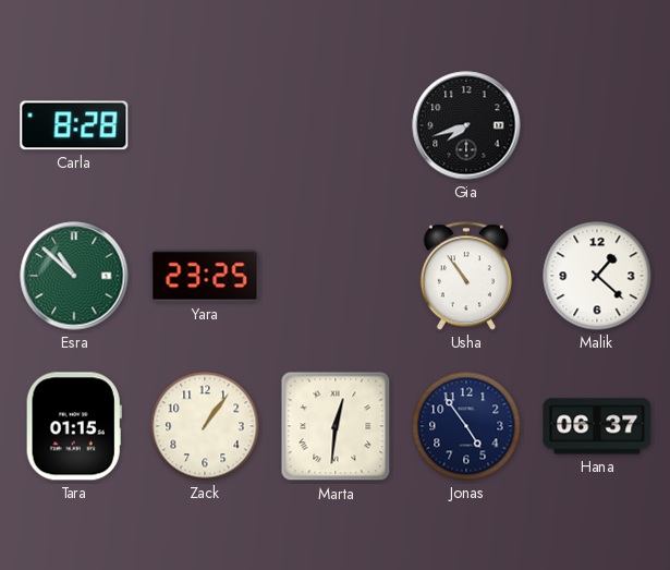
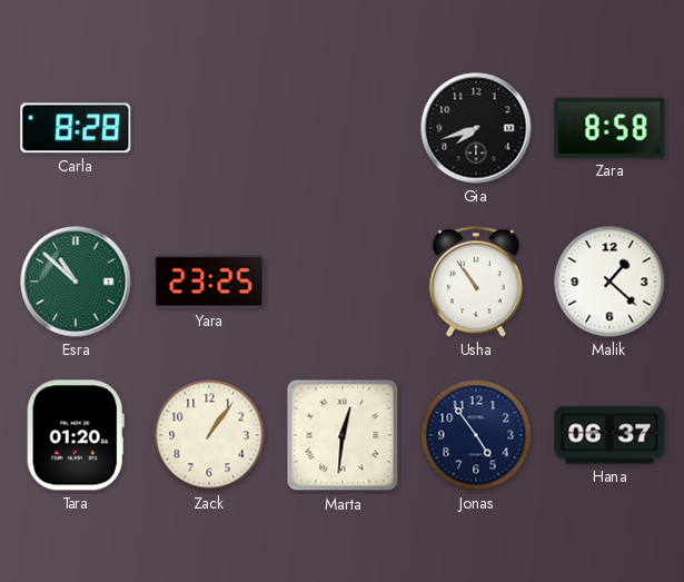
Zara: none -> 8:58 (609, 128)
Tara: 01:15 -> 01:20 (76, 435)
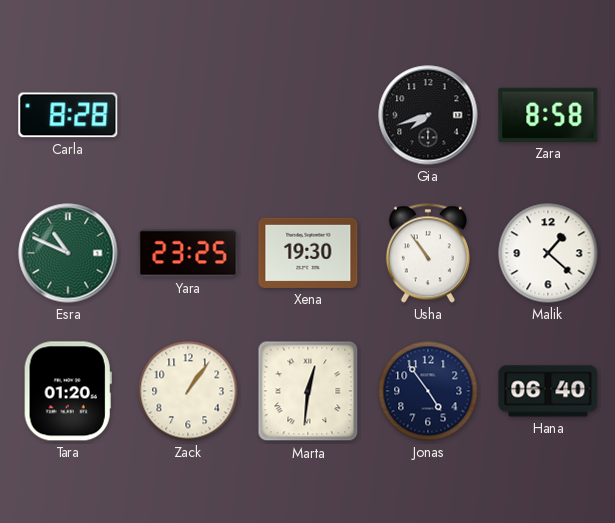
Esra: 10:52 -> 10:49 (68, 253)
Xena: none -> 19:30 (308, 253)
Hana: 06:37 -> 06:40 (548, 391)
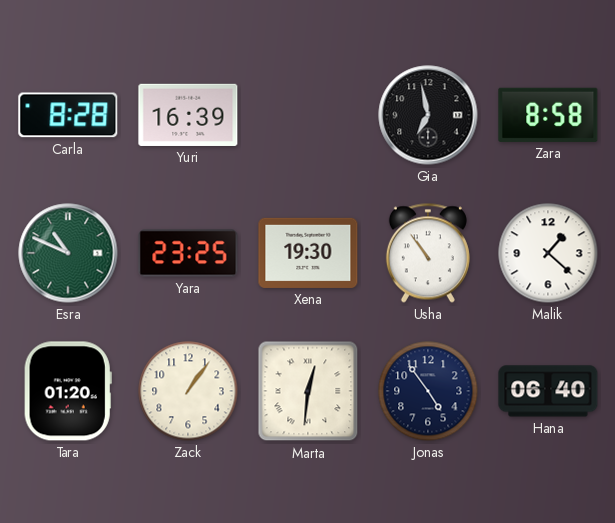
Yuri: none -> 16:39 (188, 115)
Gia: 7:42 -> 6:58 (428, 115)
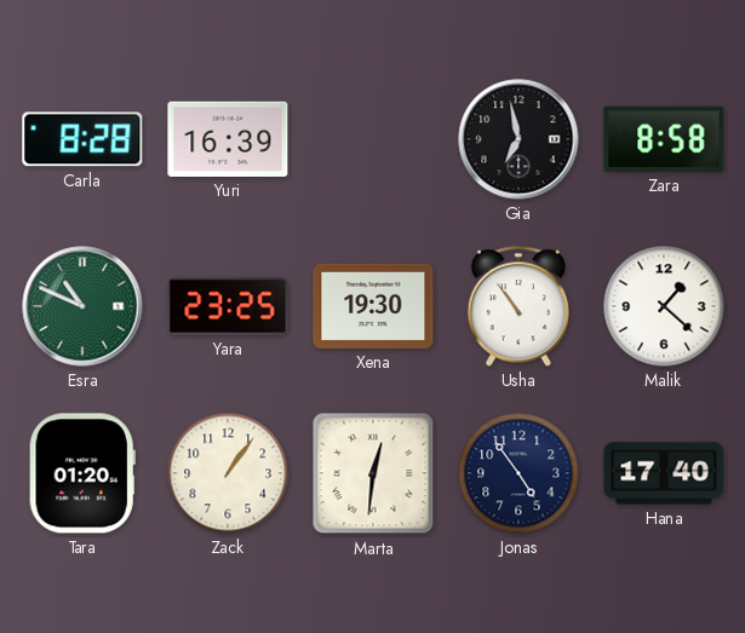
Hana: 06:40 -> 17:40 (664, 473)
